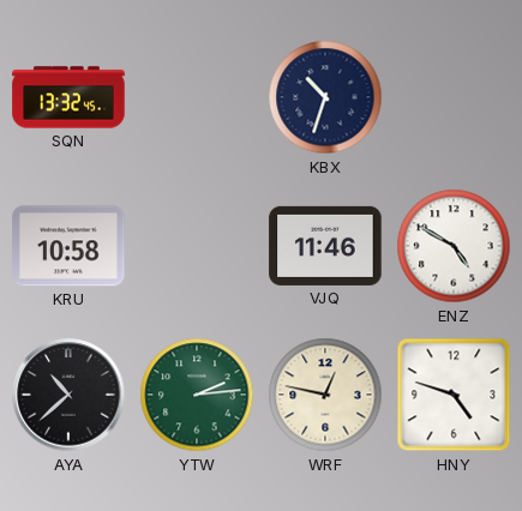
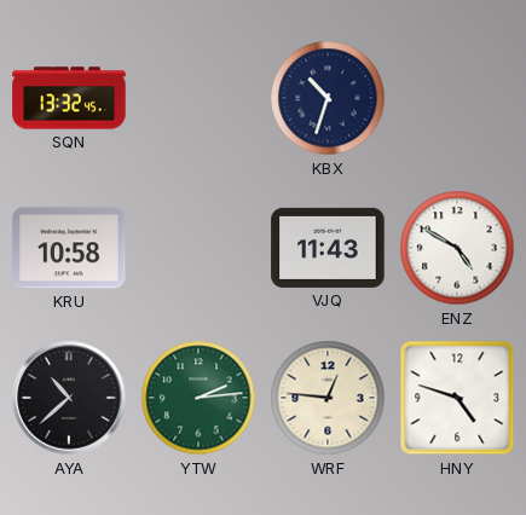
VJQ: 11:46 -> 11:43 (328, 248)
WRF: 12:47 -> 12:46 (328, 398)
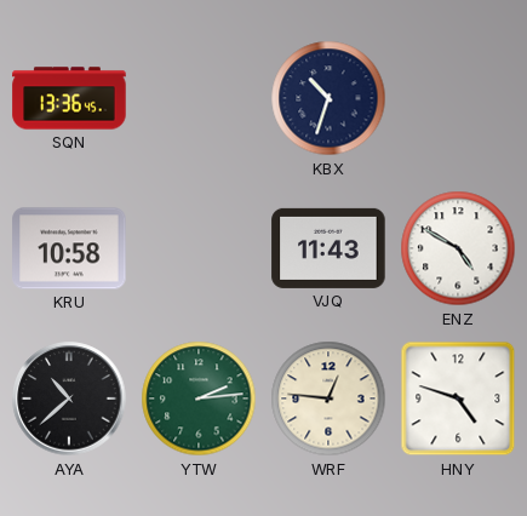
SQN: 13:32 -> 13:36 (69, 98)
